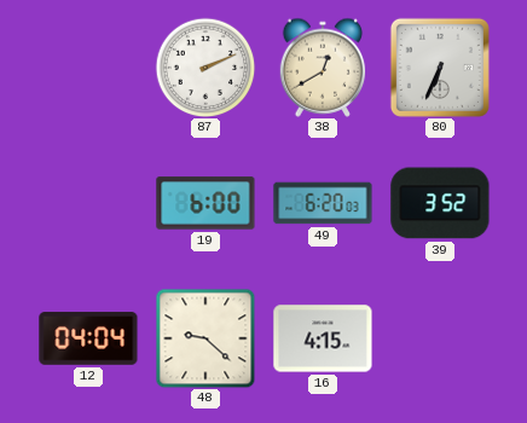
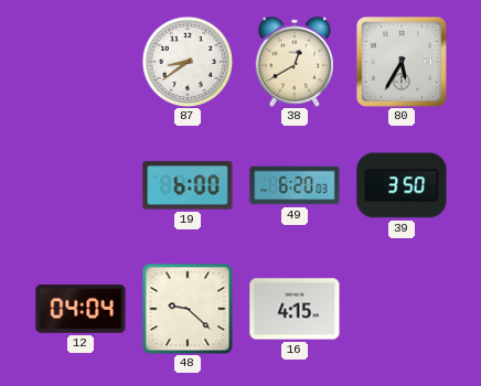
87: 2:11 -> 8:39 (188, 62)
80: 6:34 -> 5:35 (402, 62)
39: 3:52 -> 3:50 (402, 185)
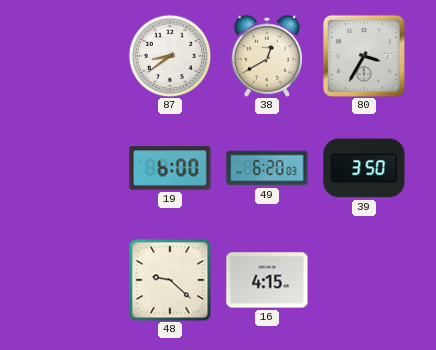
80: 5:35 -> 3:35 (364, 56)
12: 04:04 -> none (81, 309)
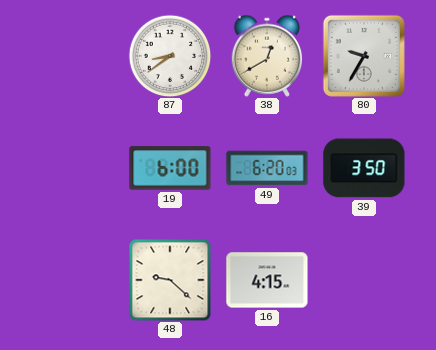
80: 3:35 -> 9:35 (364, 56)
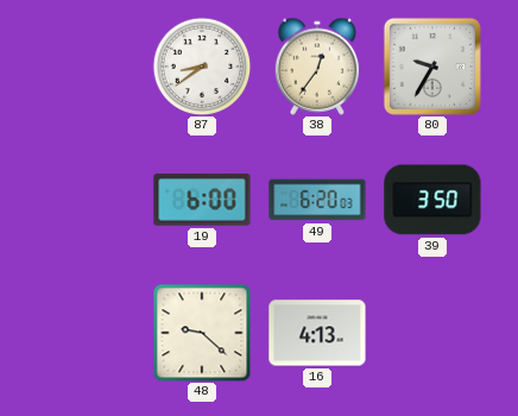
38: 12:40 -> 12:36 (317, 67)
16: 4:15 -> 4:13 (317, 333)
